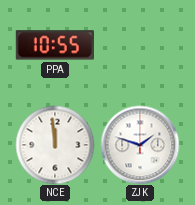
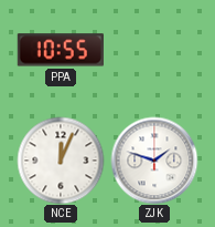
NCE: 11:59 -> 12:04 (61, 161)
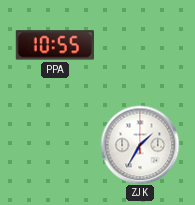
NCE: 12:04 -> none (61, 161)
ZJK: 1:48 -> 1:35 (140, 145)
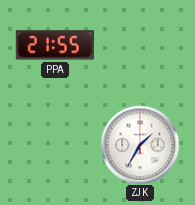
PPA: 10:55 -> 21:55 (55, 45)
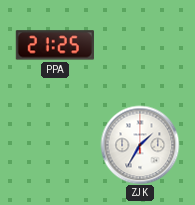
PPA: 21:55 -> 21:25 (55, 45)
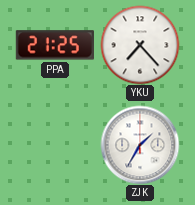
YKU: none -> 7:23 (140, 45)
